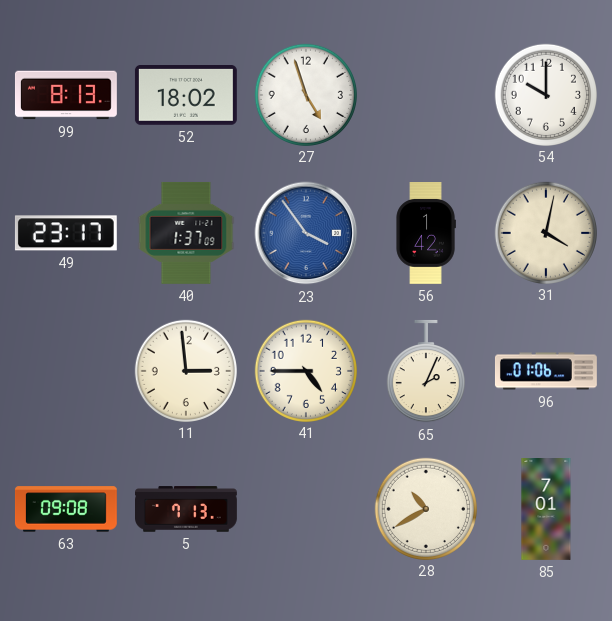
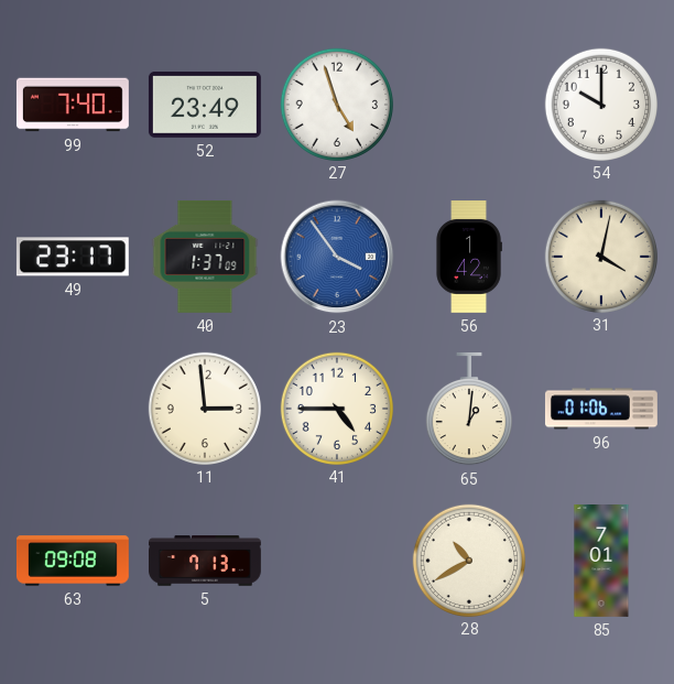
99: 8:13 -> 7:40 (73, 105)
52: 18:02 -> 23:49 (205, 106)
65: 2:04 -> 1:01 (469, 409)
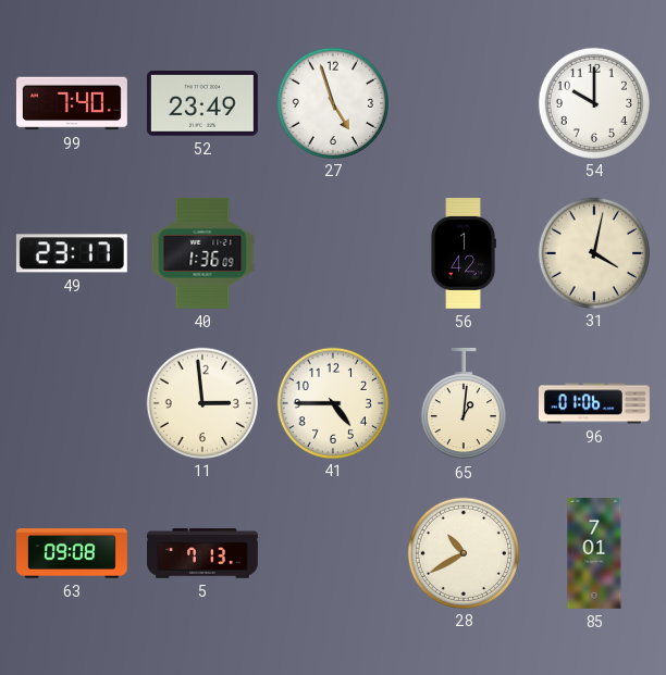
40: 1:37 -> 1:36 (202, 253)
23: 3:54 -> none (337, 257)
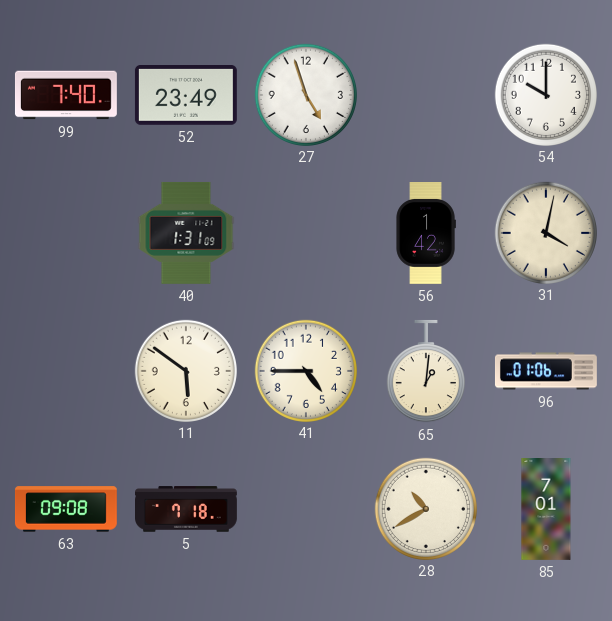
49: 23:17 -> none (72, 253)
40: 1:36 -> 1:31 (186, 233)
11: 2:59 -> 5:51 (185, 370)
5: 7:13 -> 7:18 (187, 509)
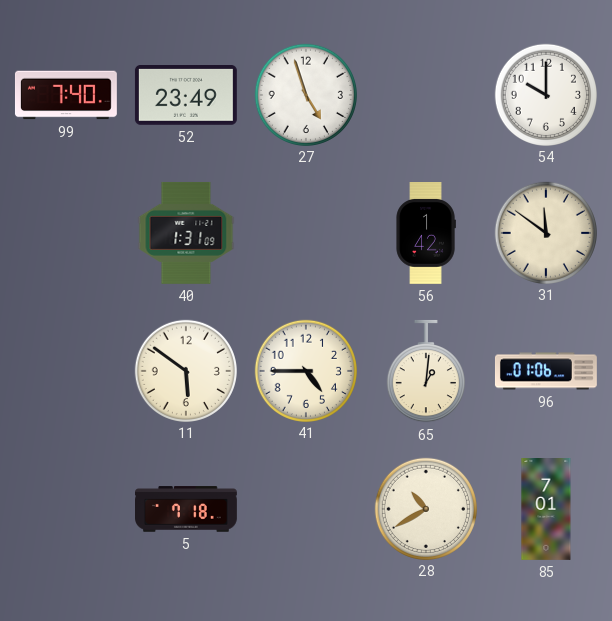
31: 4:02 -> 11:51 (545, 232)
63: 09:08 -> none (66, 509)
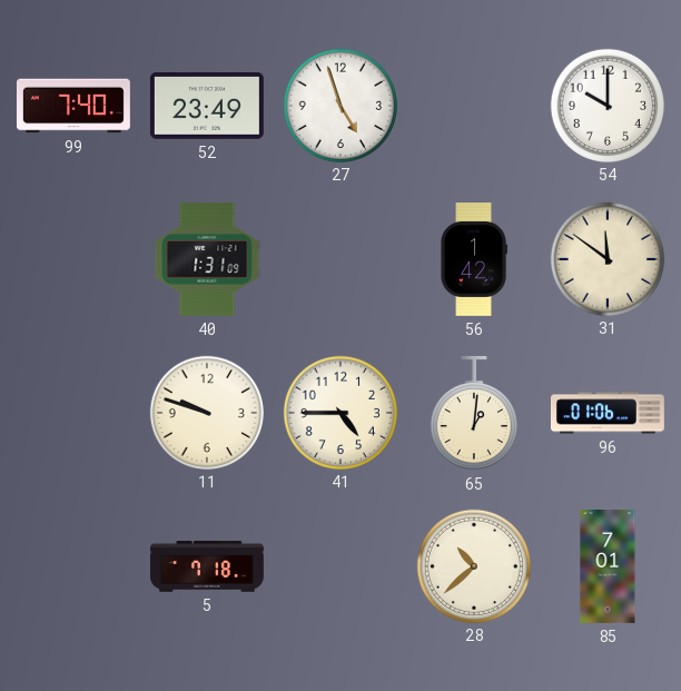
11: 5:51 -> 9:48 (206, 412)
28: 10:40 -> 10:38 (473, 565)
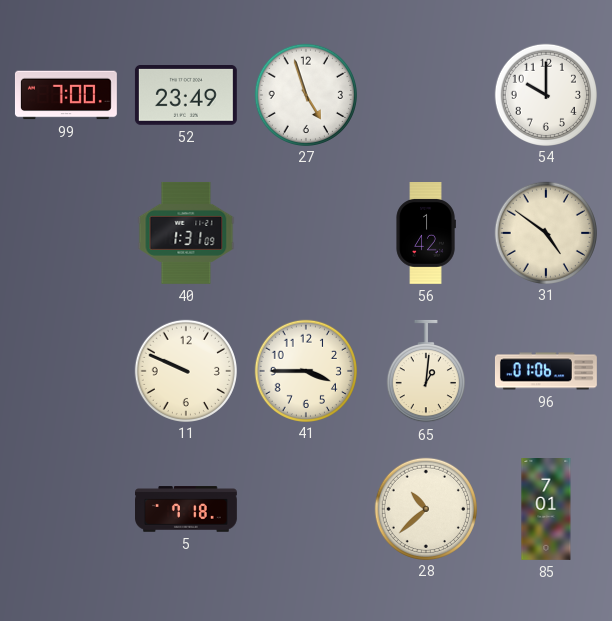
99: 7:40 -> 7:00 (66, 95)
31: 11:51 -> 4:51 (545, 232)
11: 9:48 -> 9:49 (185, 370)
41: 4:45 -> 3:45 (305, 370)
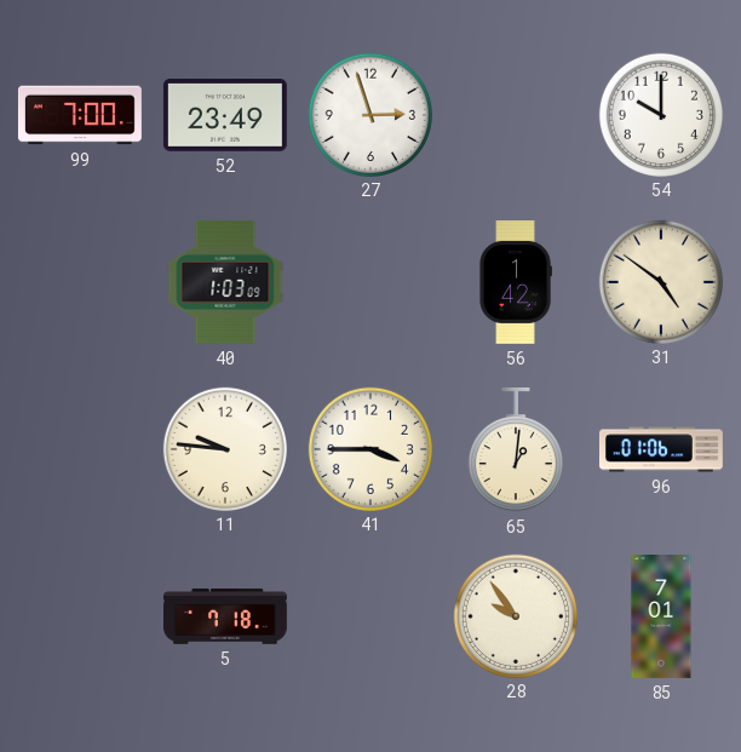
27: 4:57 -> 2:57 (369, 114)
40: 1:31 -> 1:03 (225, 282)
11: 9:49 -> 9:46 (224, 448)
28: 10:38 -> 9:54 (515, 615)
